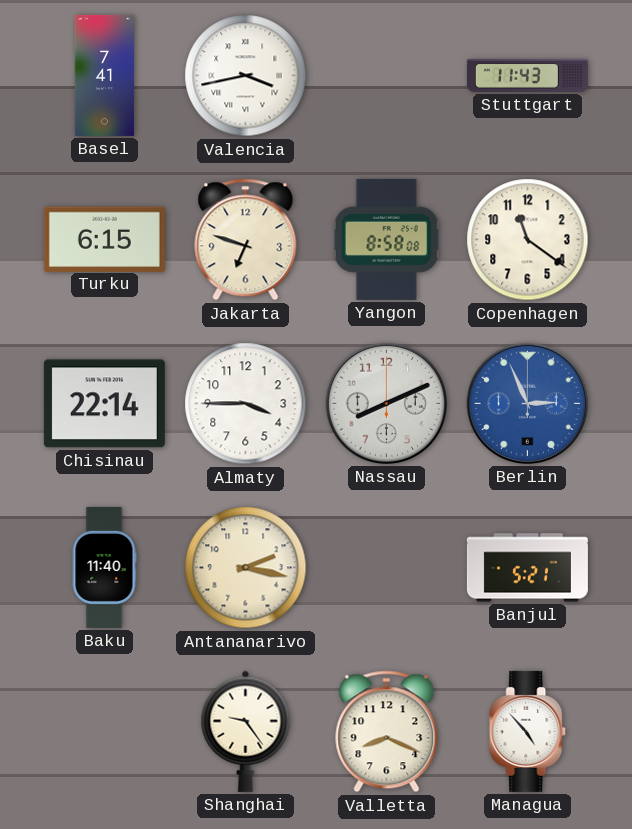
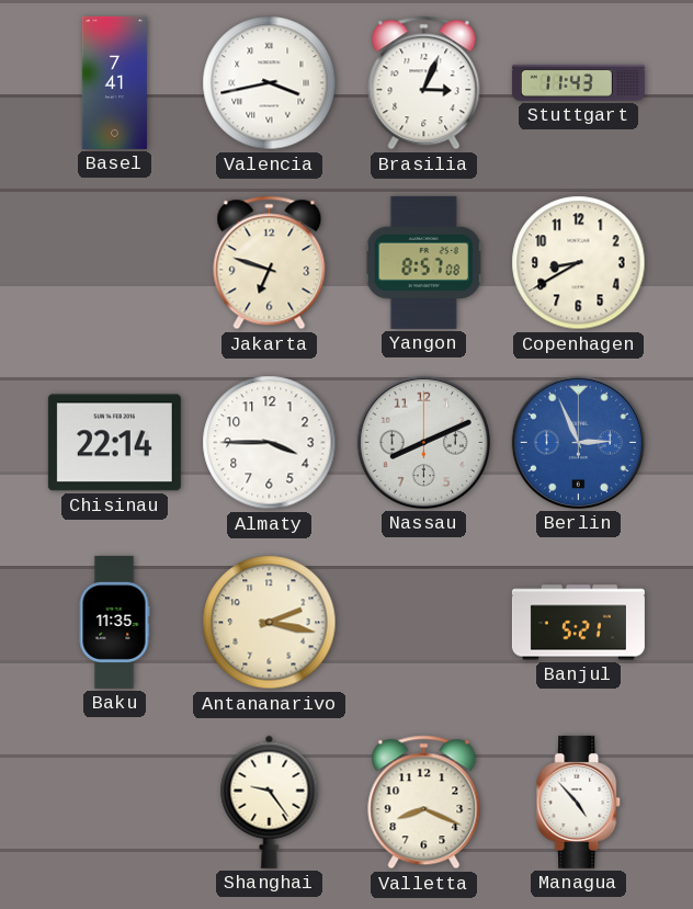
Brasilia: none -> 3:04 (424, 83)
Turku: 6:15 -> none (104, 239)
Yangon: 8:58 -> 8:57 (423, 262)
Copenhagen: 11:21 -> 8:40 (579, 263)
Baku: 11:40 -> 11:35 (114, 622)
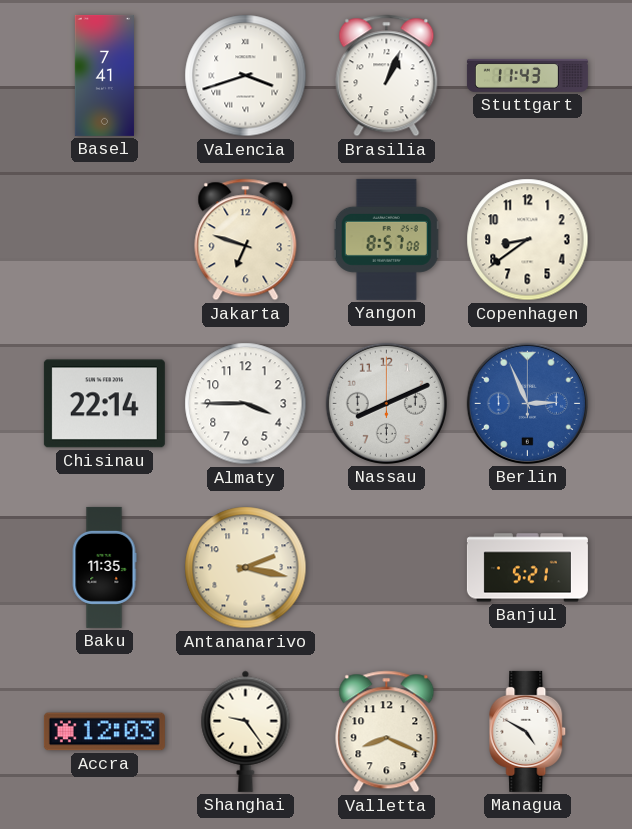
Valencia: 3:43 -> 3:42 (246, 76)
Brasilia: 3:04 -> 1:04 (387, 76)
Copenhagen: 8:40 -> 8:39 (528, 240)
Accra: none -> 12:03 (104, 732)
Managua: 4:53 -> 4:50 (528, 731)
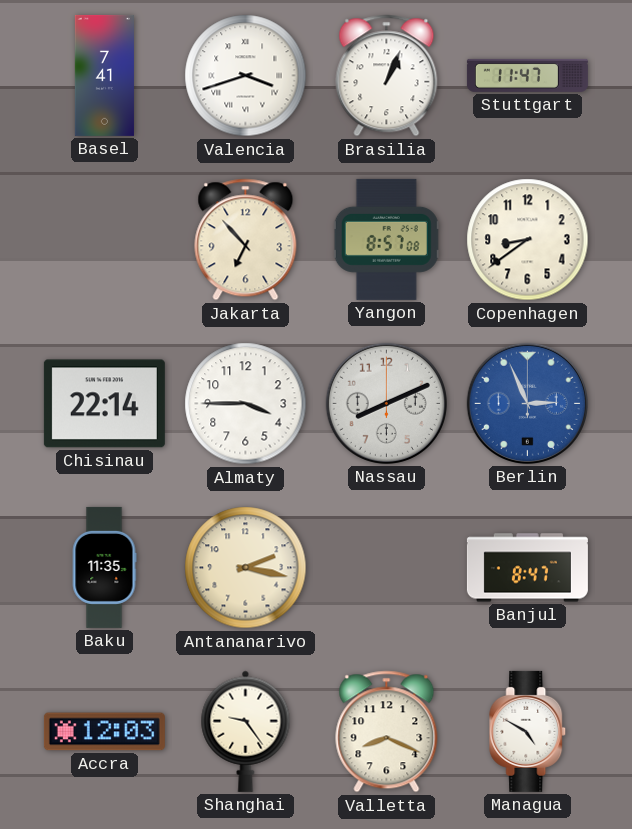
Stuttgart: 11:43 -> 11:47 (527, 75)
Jakarta: 6:48 -> 6:53 (246, 240)
Banjul: 5:21 -> 8:47 (527, 568)
